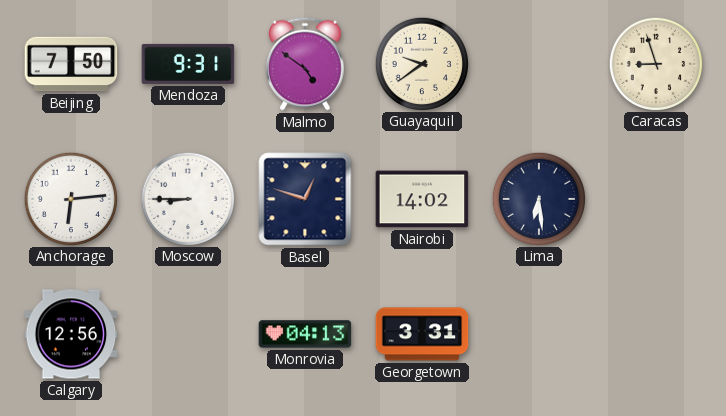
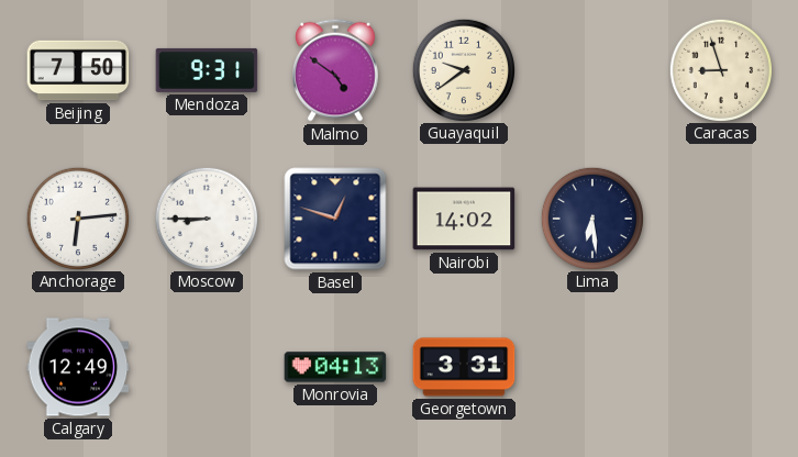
Calgary: 12:56 -> 12:49 (78, 367)
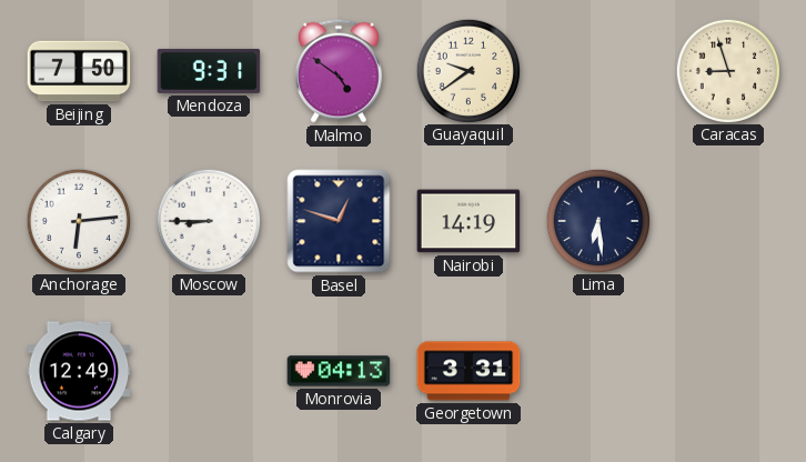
Nairobi: 14:02 -> 14:19 (469, 221)
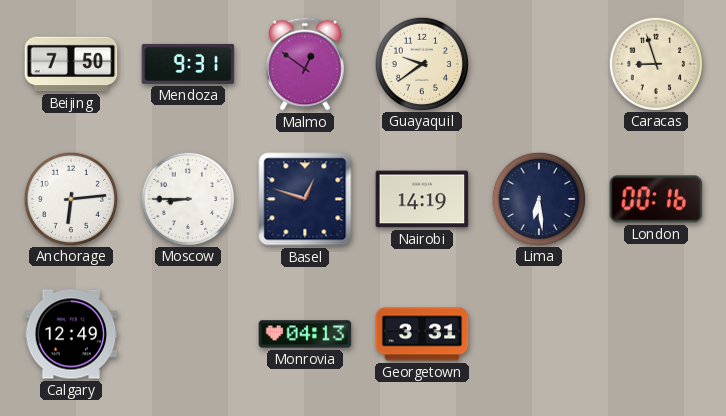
Malmo: 4:51 -> 12:51 (305, 64)
London: none -> 00:16 (656, 199)
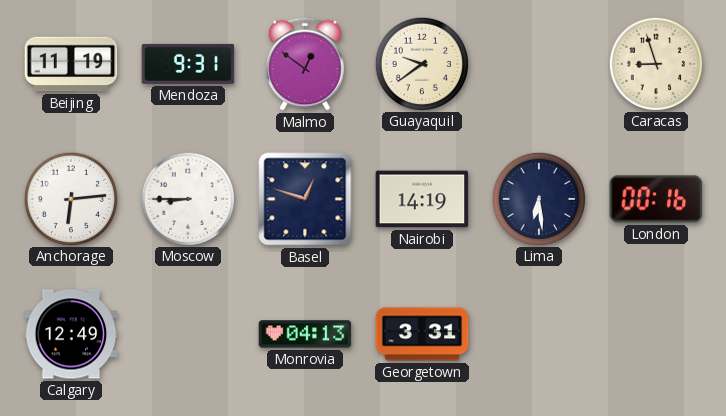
Beijing: 7:50 -> 11:19 (71, 64)
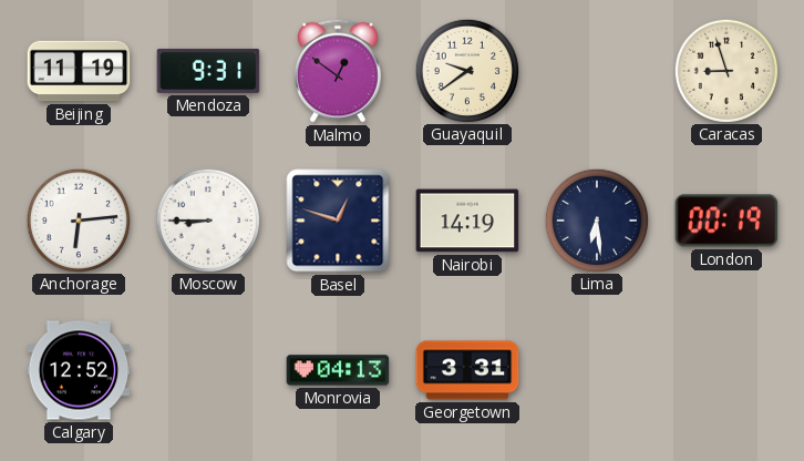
London: 00:16 -> 00:19 (726, 221)
Calgary: 12:49 -> 12:52 (79, 370)
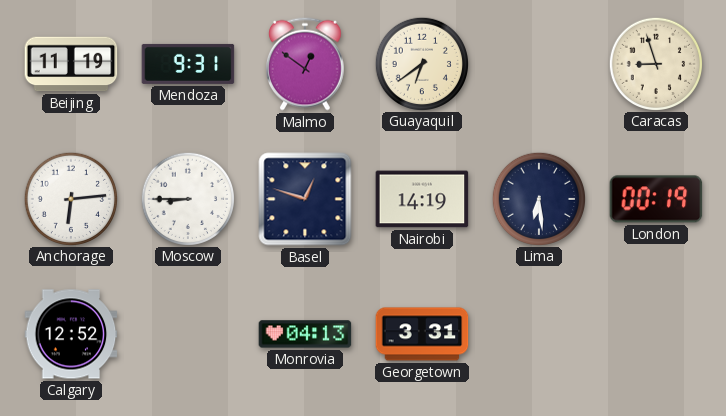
Guayaquil: 9:39 -> 6:39 (421, 63)
